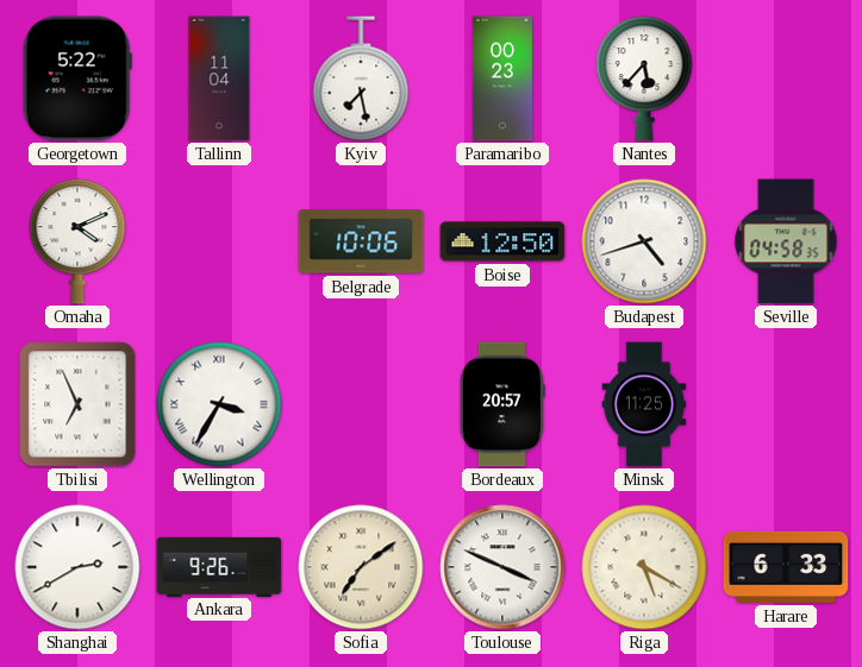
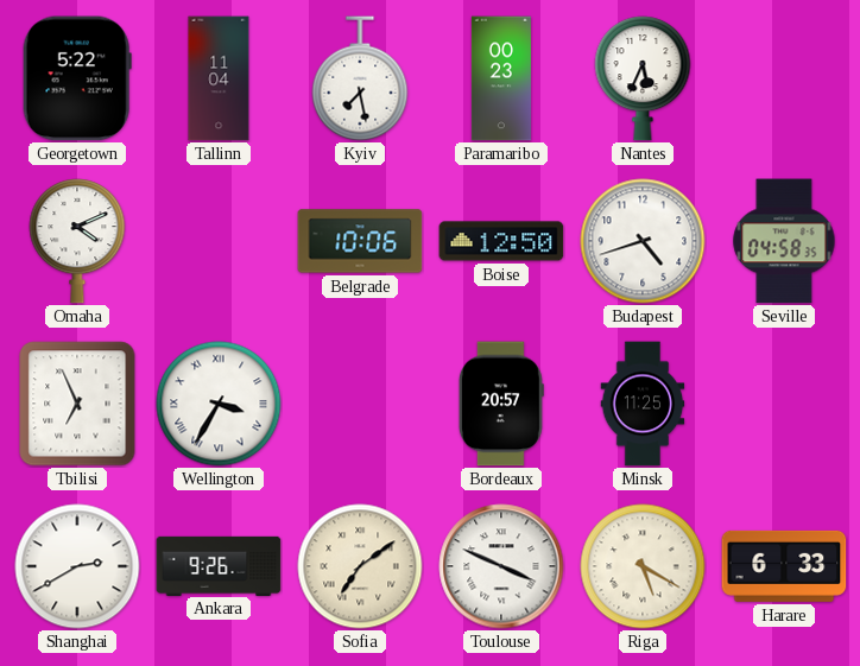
Nantes: 5:37 -> 5:34 (643, 78)
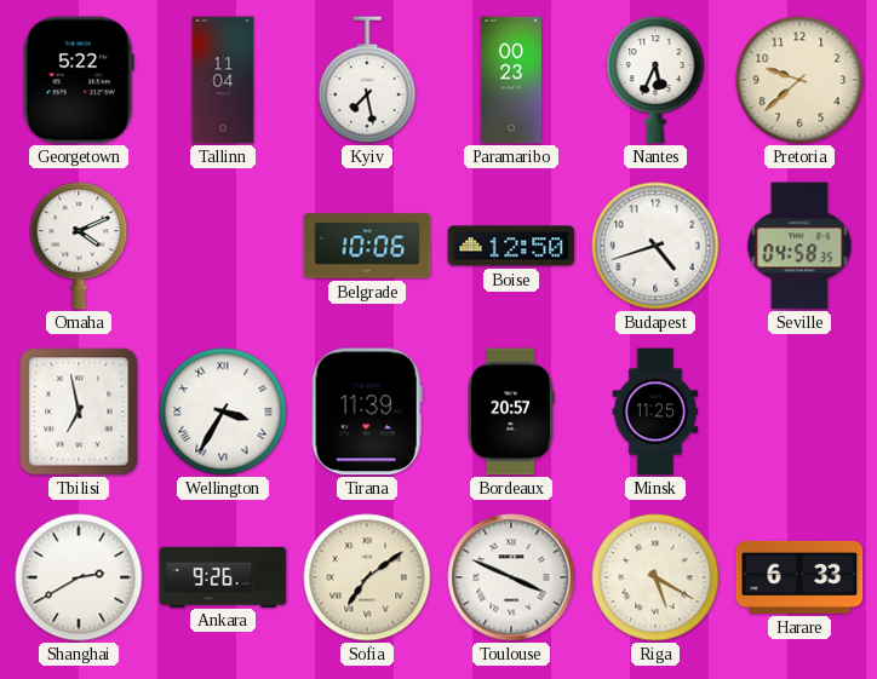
Pretoria: none -> 9:38 (799, 80)
Tbilisi: 6:56 -> 6:58 (79, 412)
Tirana: none -> 11:39 (367, 412)
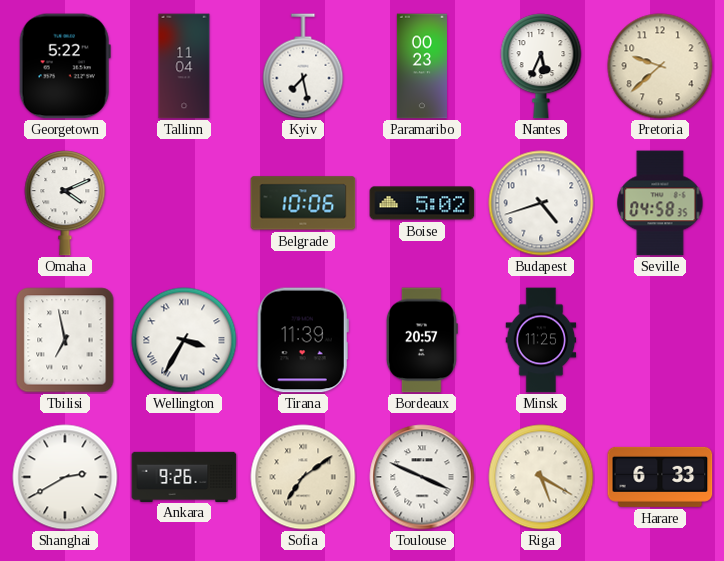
Boise: 12:50 -> 5:02 (422, 203)
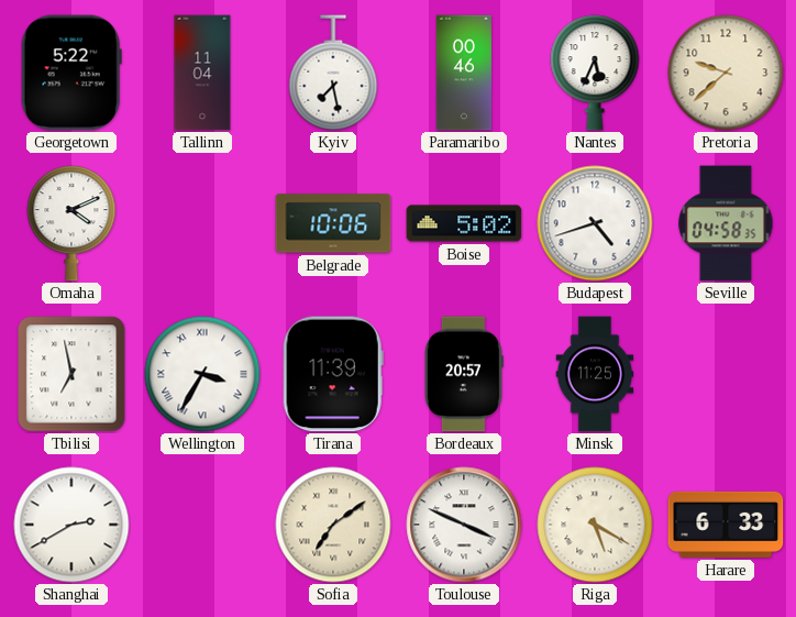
Paramaribo: 00:23 -> 00:46 (464, 73)
Ankara: 9:26 -> none (184, 476)
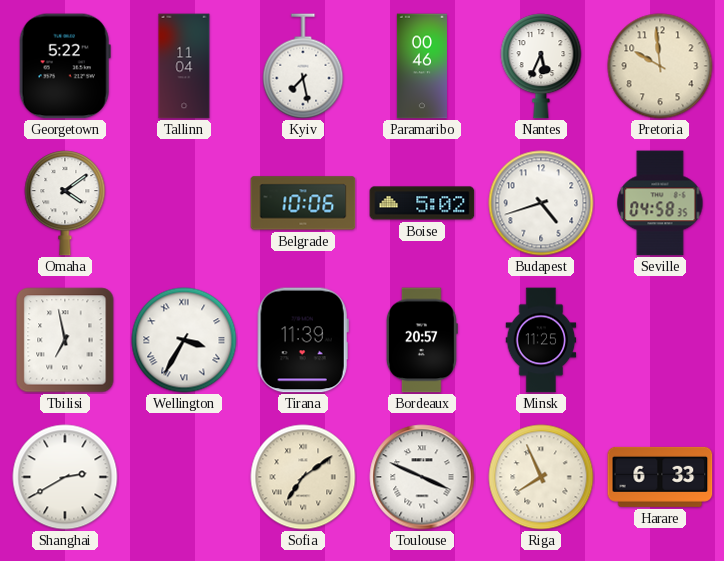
Pretoria: 9:38 -> 9:59 (660, 66)
Omaha: 4:11 -> 4:09 (65, 203)
Riga: 5:20 -> 7:56 (541, 477)
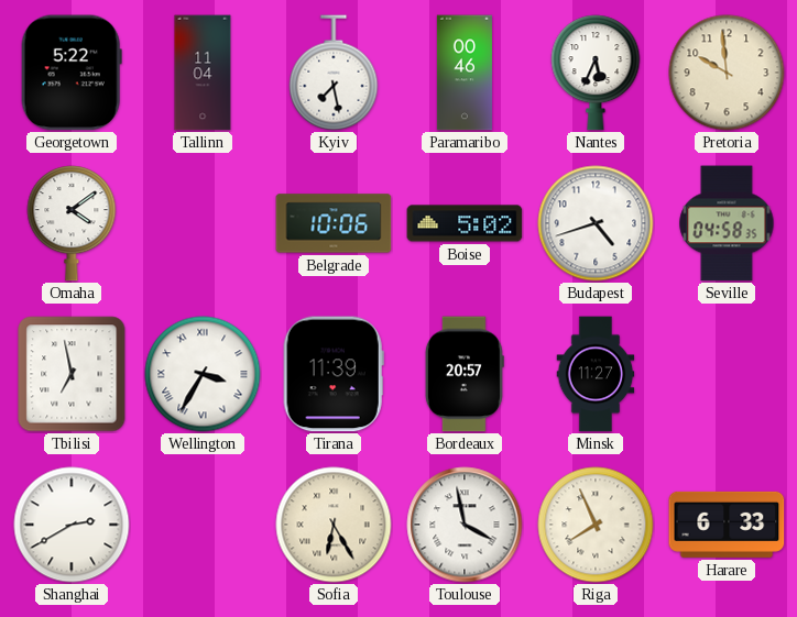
Minsk: 11:25 -> 11:27 (596, 374)
Sofia: 7:09 -> 6:25 (334, 525)
Toulouse: 3:49 -> 3:58 (465, 525)
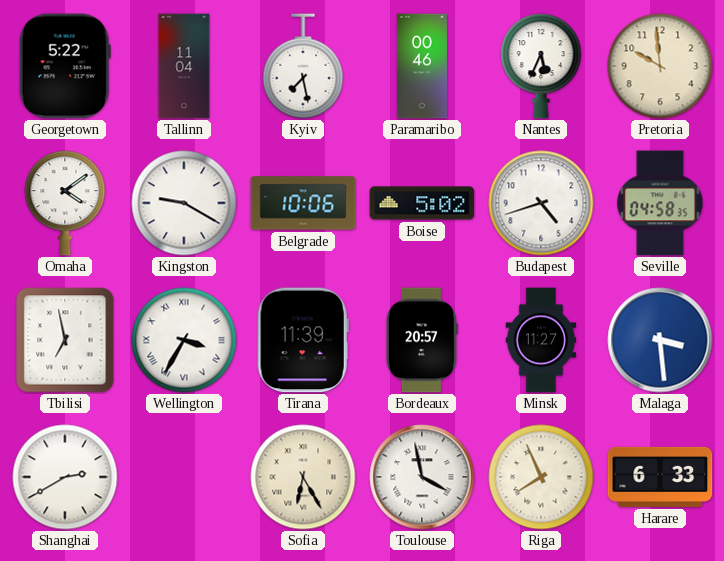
Kingston: none -> 9:20 (184, 203)
Malaga: none -> 3:29 (660, 340)
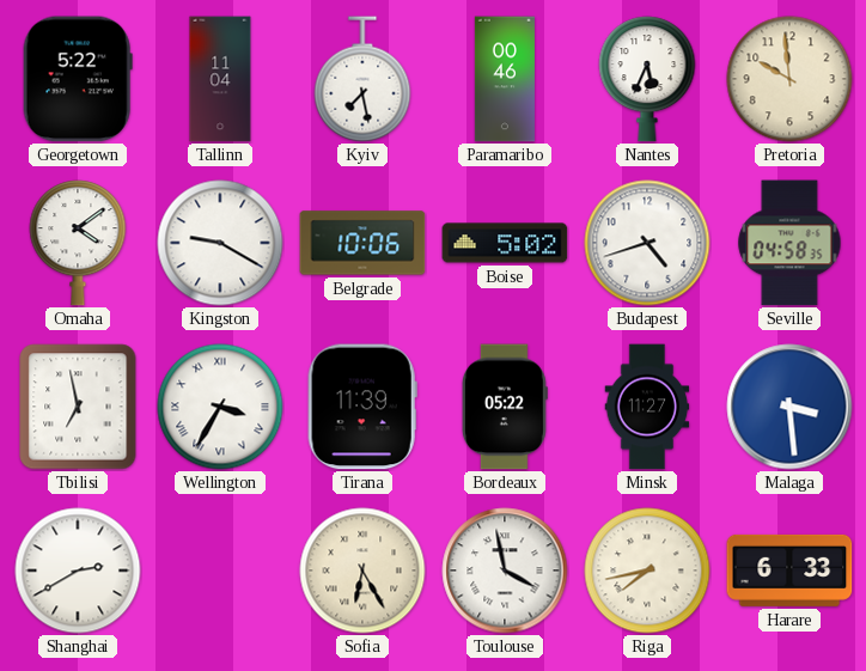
Bordeaux: 20:57 -> 05:22 (505, 407)
Riga: 7:56 -> 7:43 (647, 571)
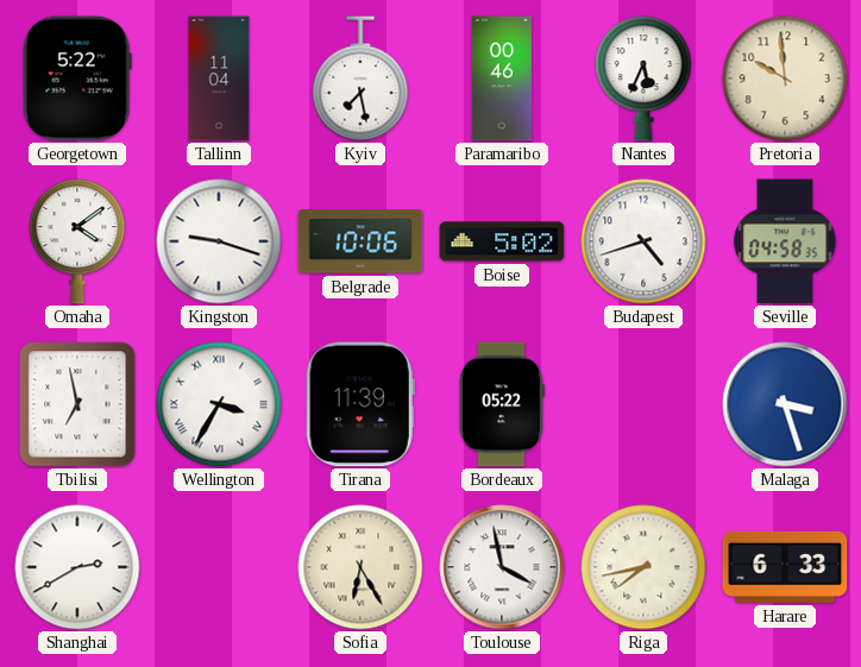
Kingston: 9:20 -> 9:18 (219, 241)
Minsk: 11:27 -> none (647, 407)
Malaga: 3:29 -> 3:27 (785, 404)
